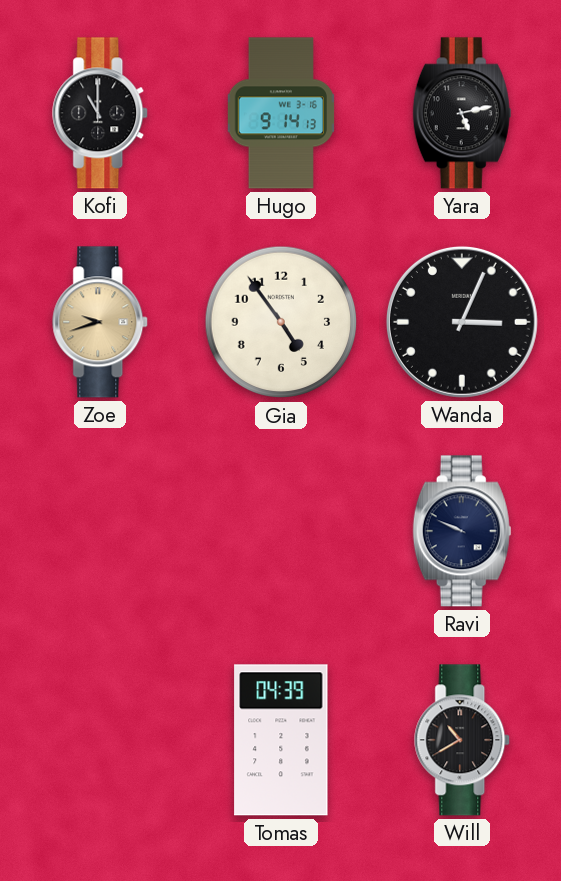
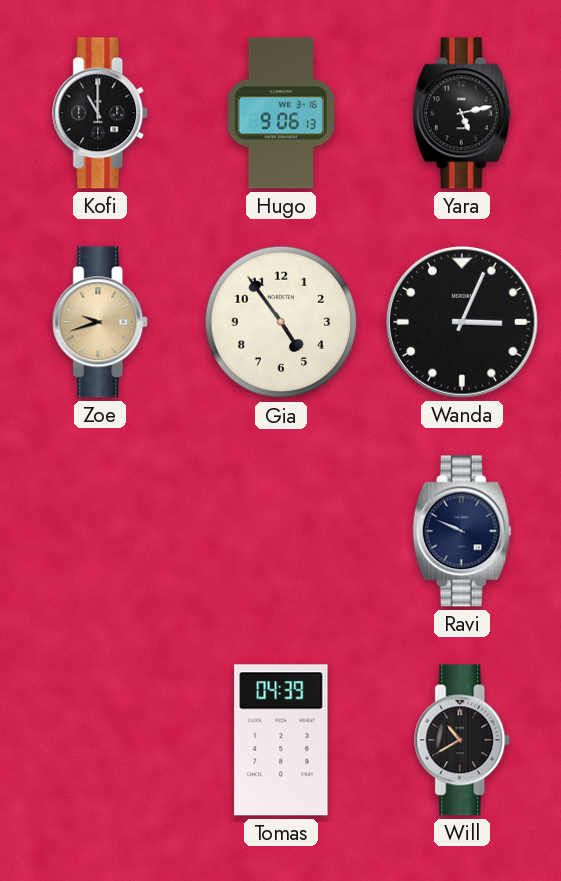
Hugo: 9:14 -> 9:06 (280, 113)
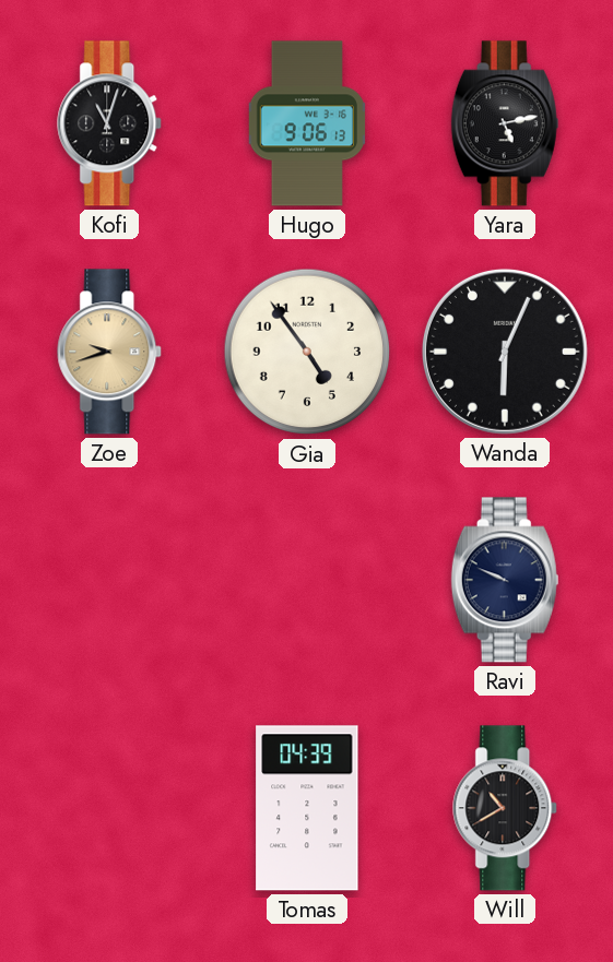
Kofi: 11:00 -> 11:03 (110, 123)
Wanda: 3:04 -> 6:04 (505, 352)
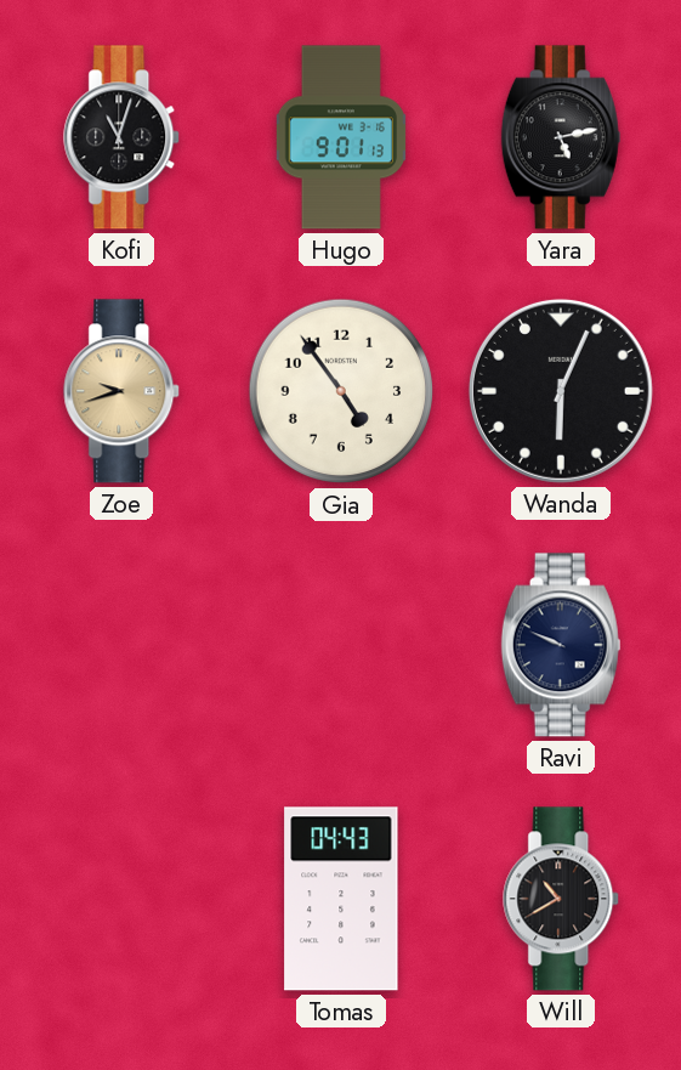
Hugo: 9:06 -> 9:01 (340, 137)
Tomas: 04:39 -> 04:43 (341, 899)
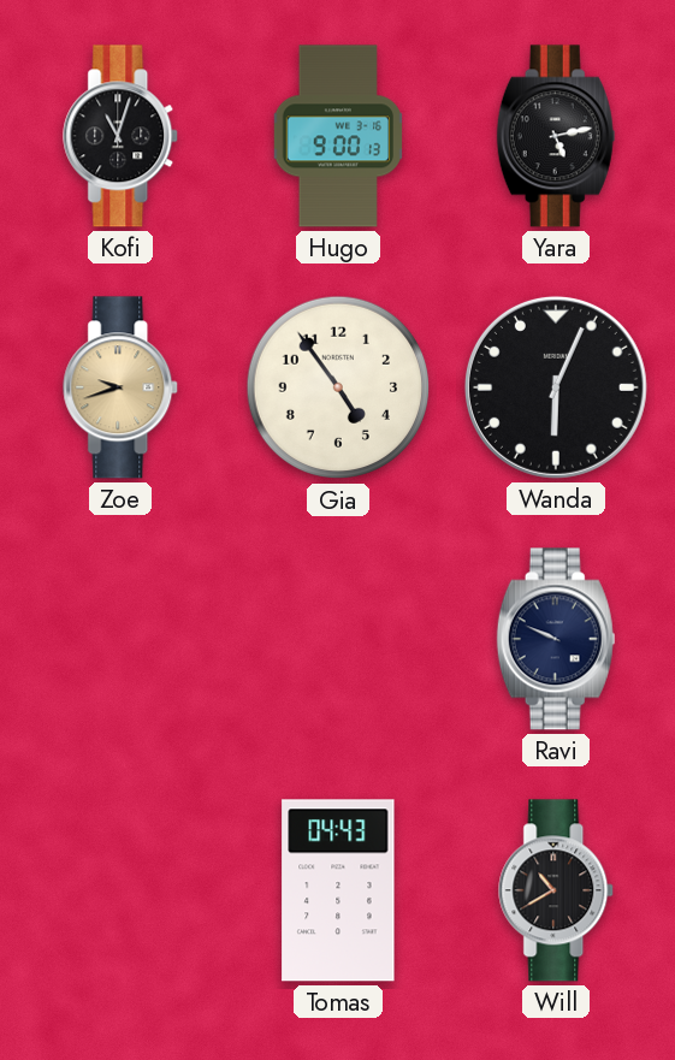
Hugo: 9:01 -> 9:00 (337, 136)
